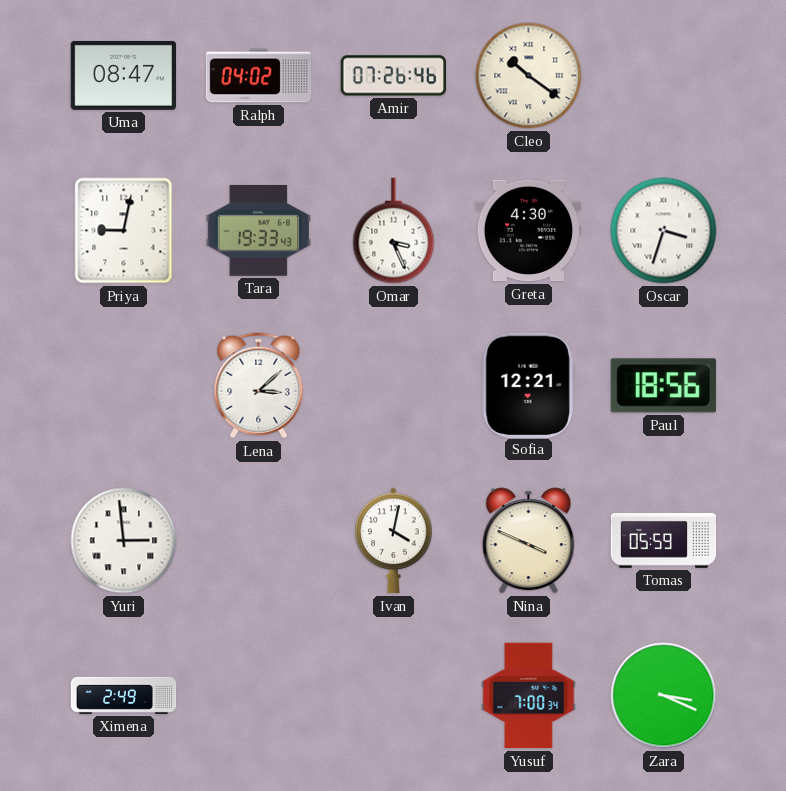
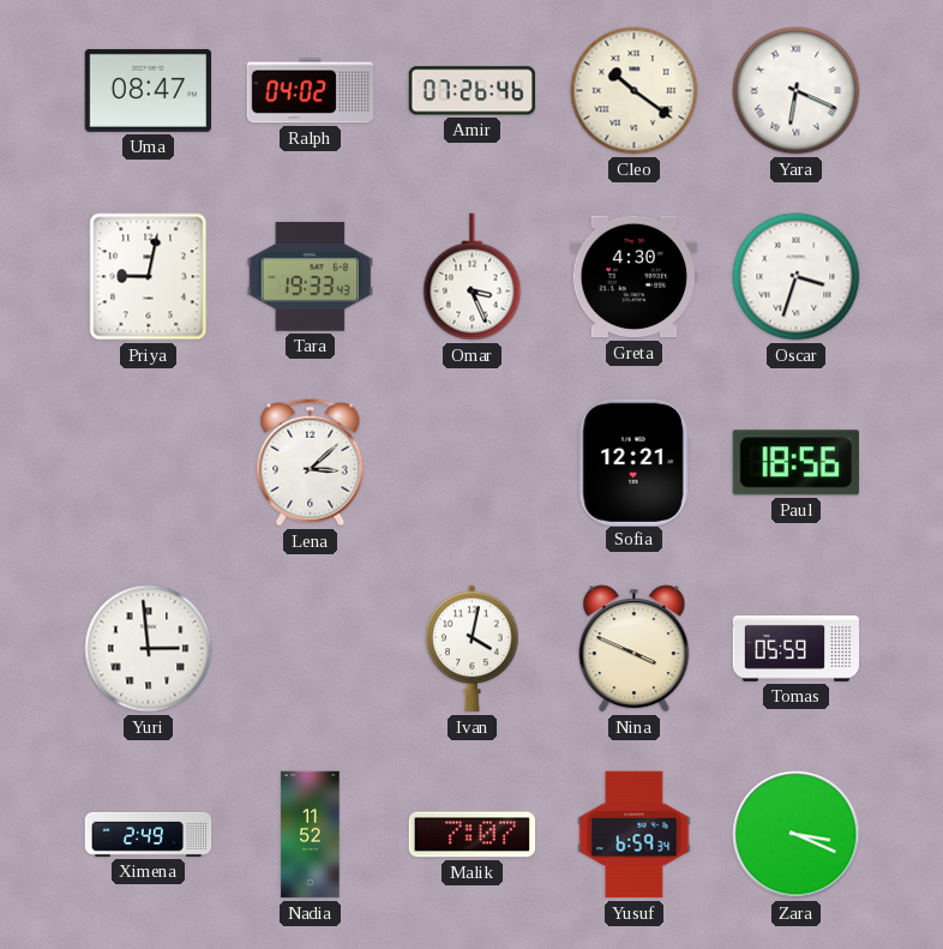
Yara: none -> 6:19 (797, 91)
Nadia: none -> 11:52 (311, 835)
Malik: none -> 7:07 (473, 835)
Yusuf: 7:00 -> 6:59 (635, 835)
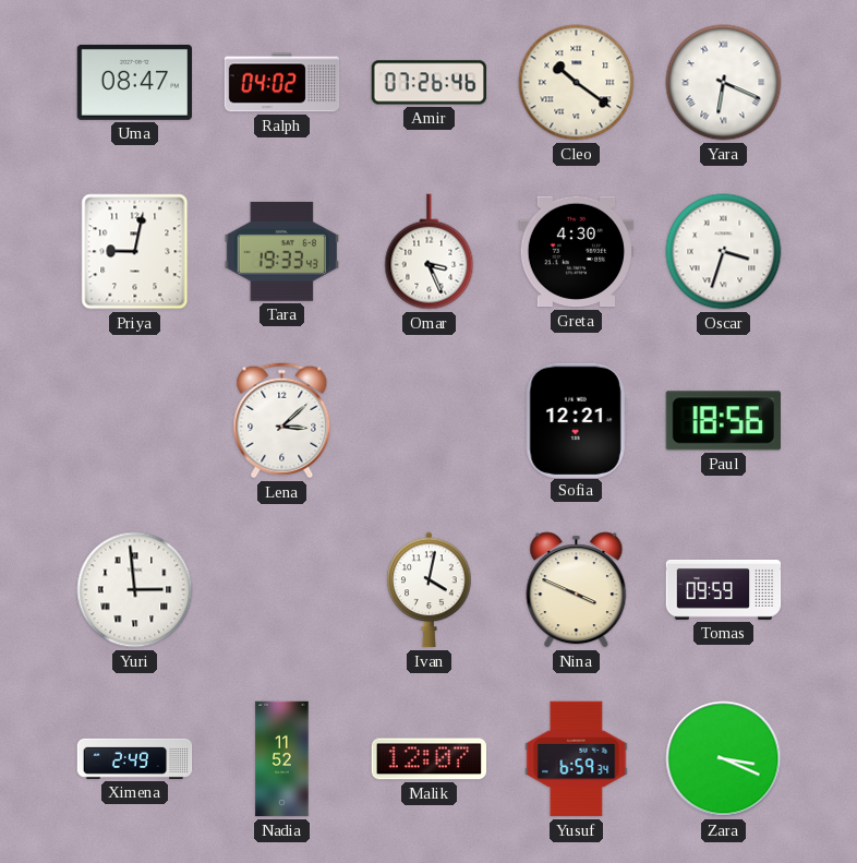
Tomas: 05:59 -> 09:59 (724, 590)
Malik: 7:07 -> 12:07 (430, 759)
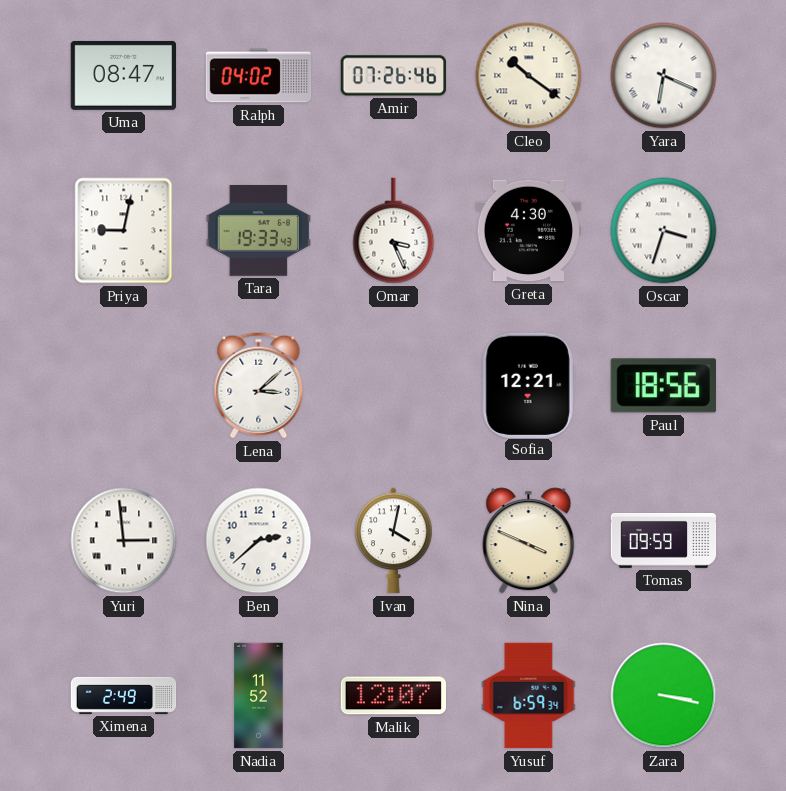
Ben: none -> 2:38 (259, 541)
Zara: 3:19 -> 3:17 (664, 696)
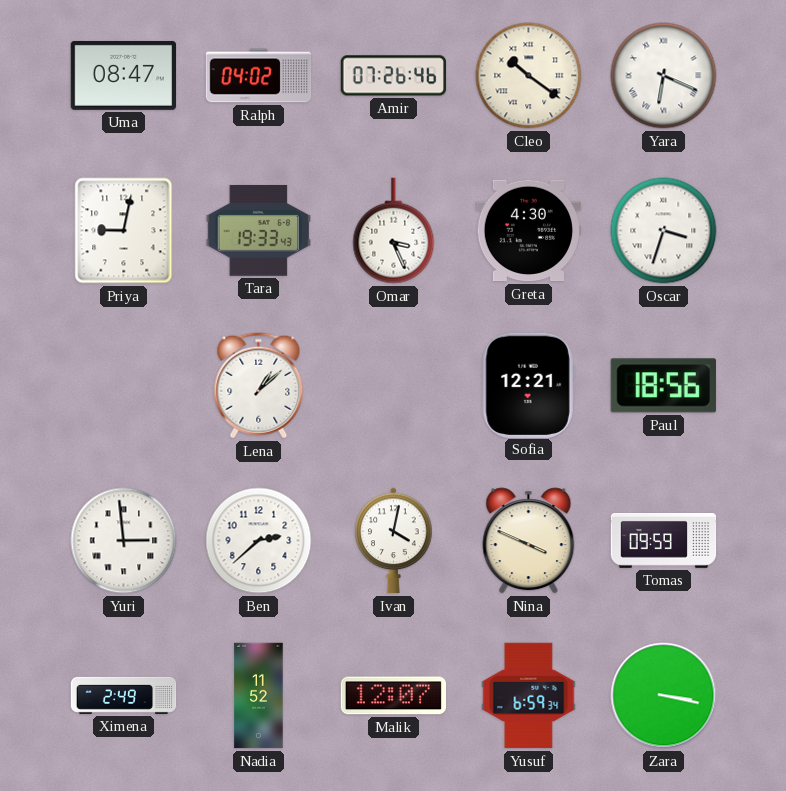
Lena: 3:08 -> 1:08 (259, 386)
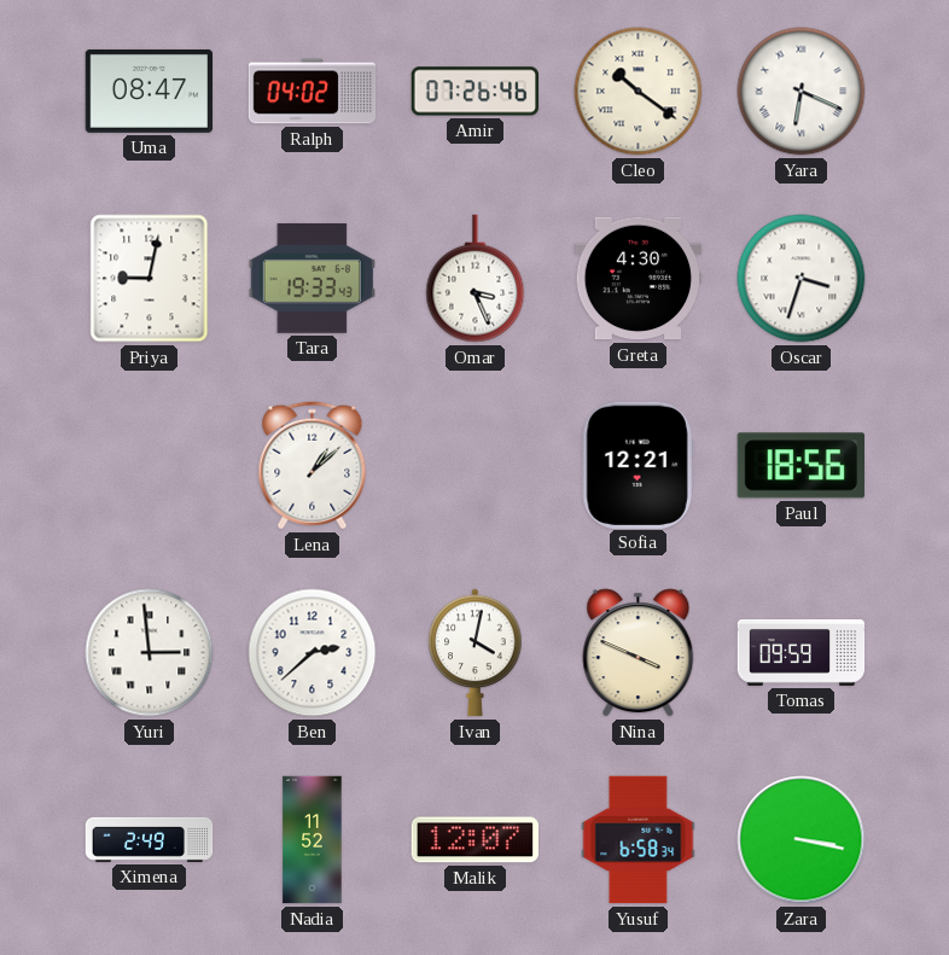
Yusuf: 6:59 -> 6:58 (639, 840)
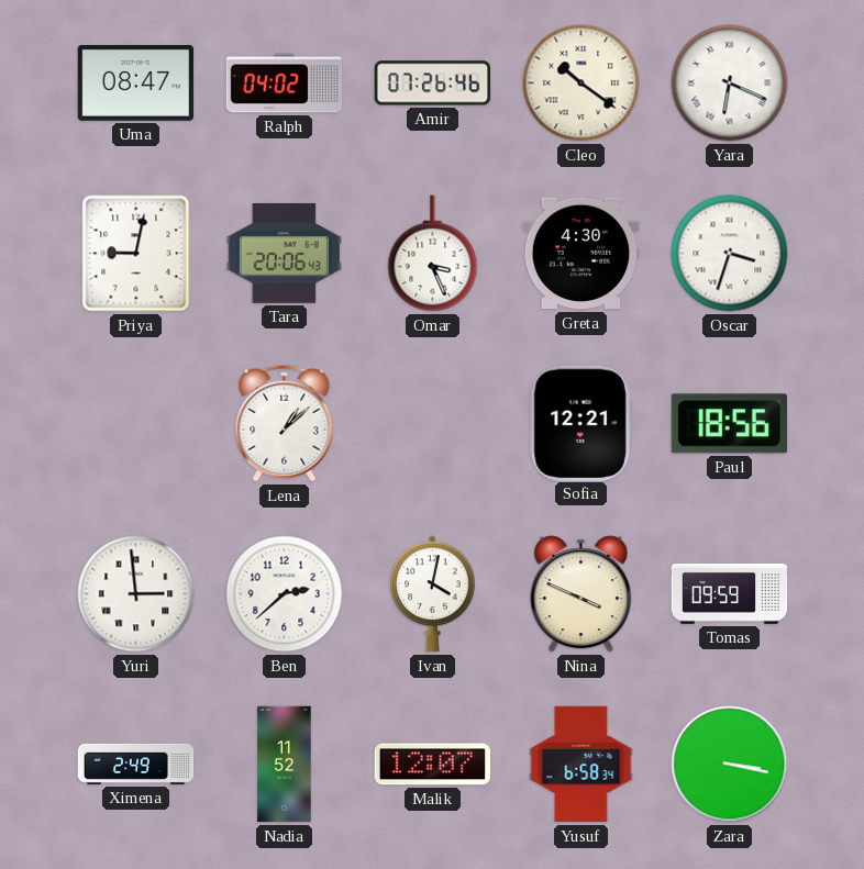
Tara: 19:33 -> 20:06 (284, 253)
